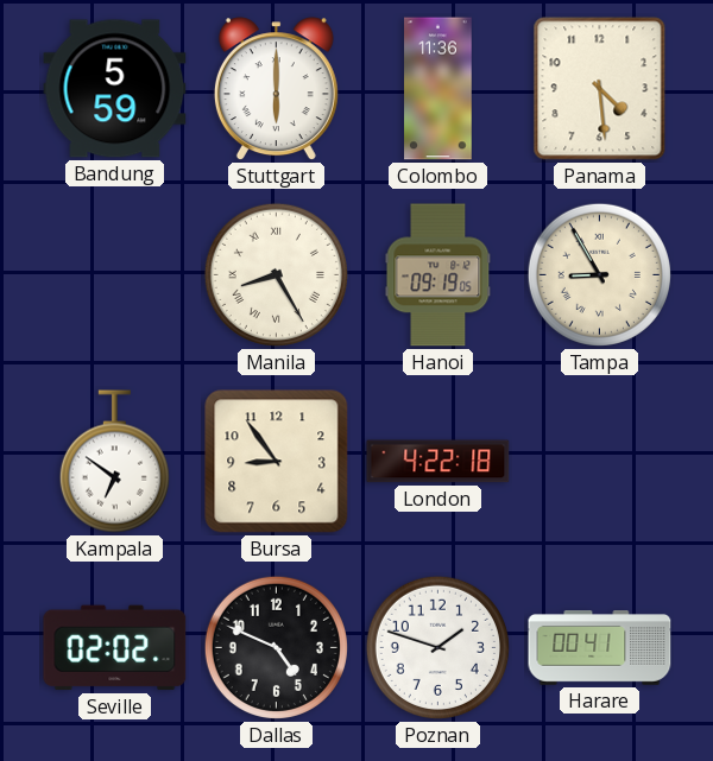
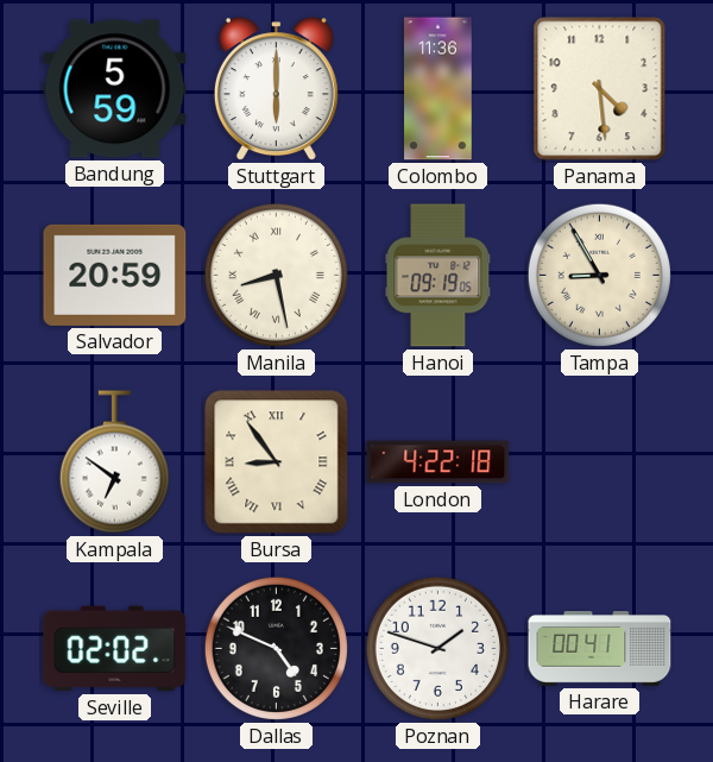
Salvador: none -> 20:59 (115, 275)
Manila: 8:25 -> 8:28 (276, 275)
Bursa numerals: Arabic -> Roman (277, 462)
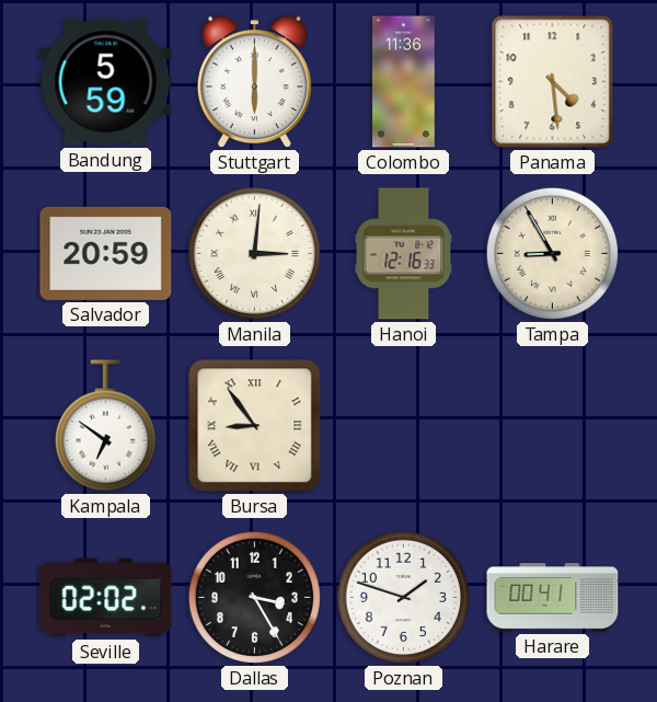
Manila: 8:28 -> 3:01 (254, 253)
Hanoi: 09:19 -> 12:16 (404, 254)
London: 4:22 -> none (438, 462)
Dallas: 4:49 -> 3:25 (254, 597)
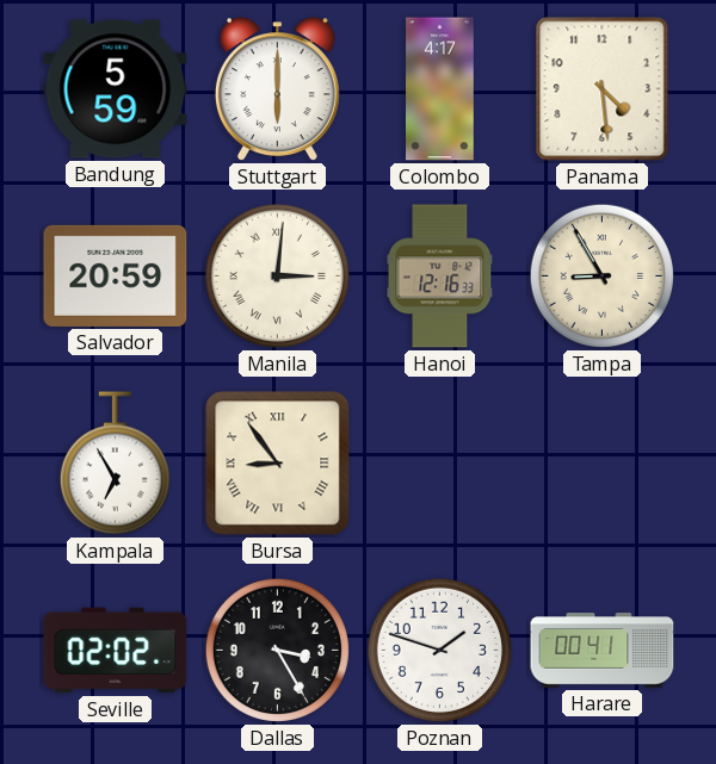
Colombo: 11:36 -> 4:17 (440, 89)
Kampala: 6:51 -> 6:55 (115, 464)
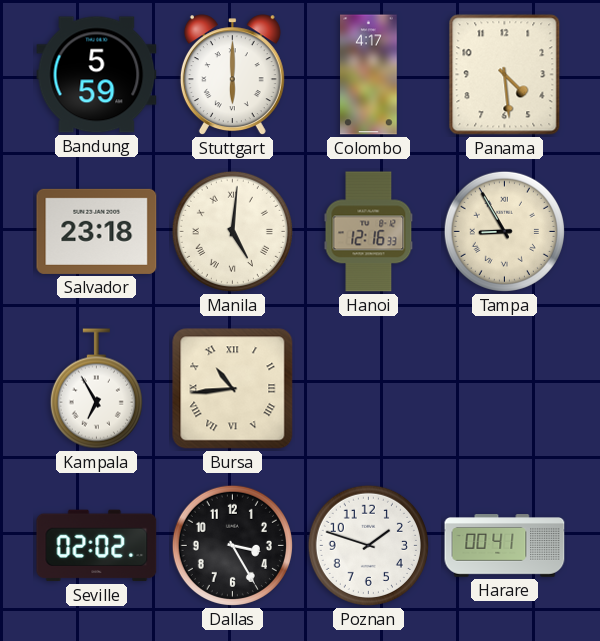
Salvador: 20:59 -> 23:18 (97, 231)
Manila: 3:01 -> 5:01 (232, 231)
Bursa: 8:54 -> 10:44 (233, 389)
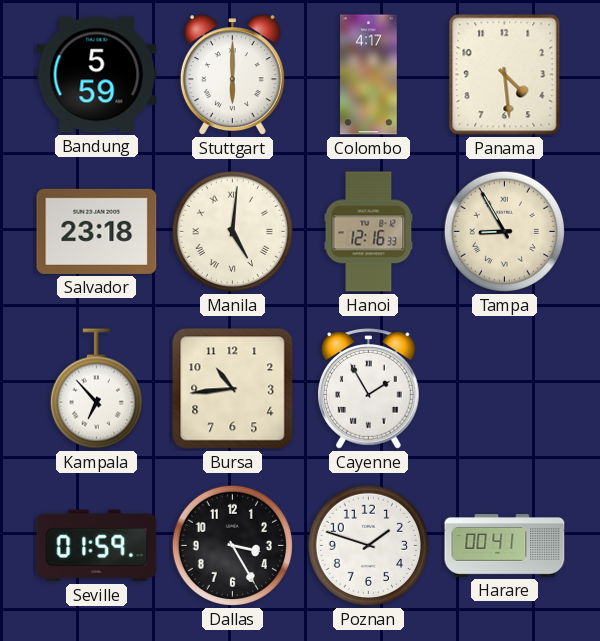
Kampala: 6:55 -> 6:53 (96, 389)
Bursa numerals: Roman -> Arabic (233, 389)
Cayenne: none -> 1:55 (369, 389)
Seville: 02:02 -> 01:59 (97, 546)
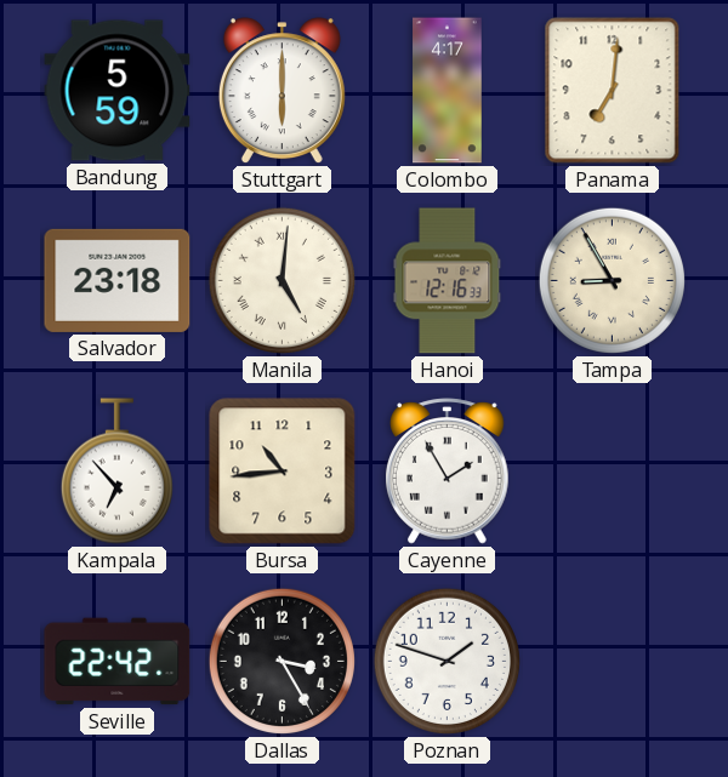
Panama: 4:29 -> 7:01 (613, 91)
Seville: 01:59 -> 22:42 (118, 662)
Harare: 00:41 -> none (505, 546)
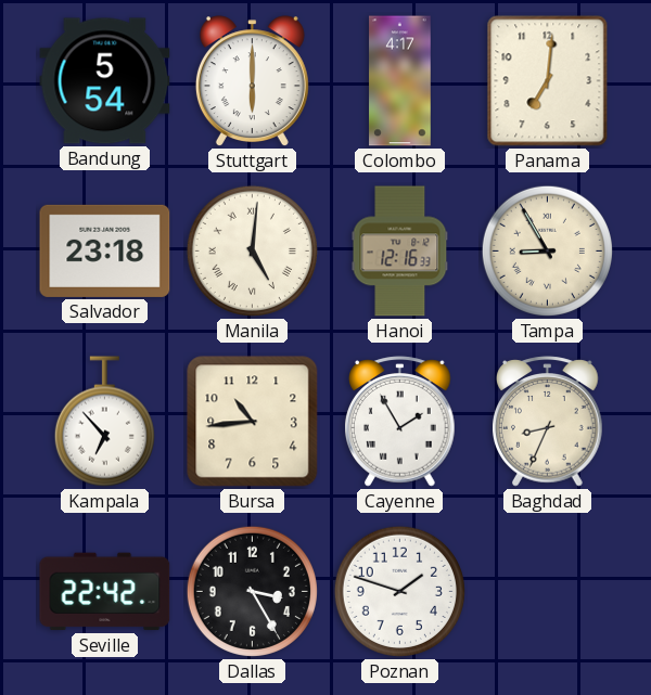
Bandung: 5:59 -> 5:54 (105, 81)
Baghdad: none -> 8:34 (548, 422)
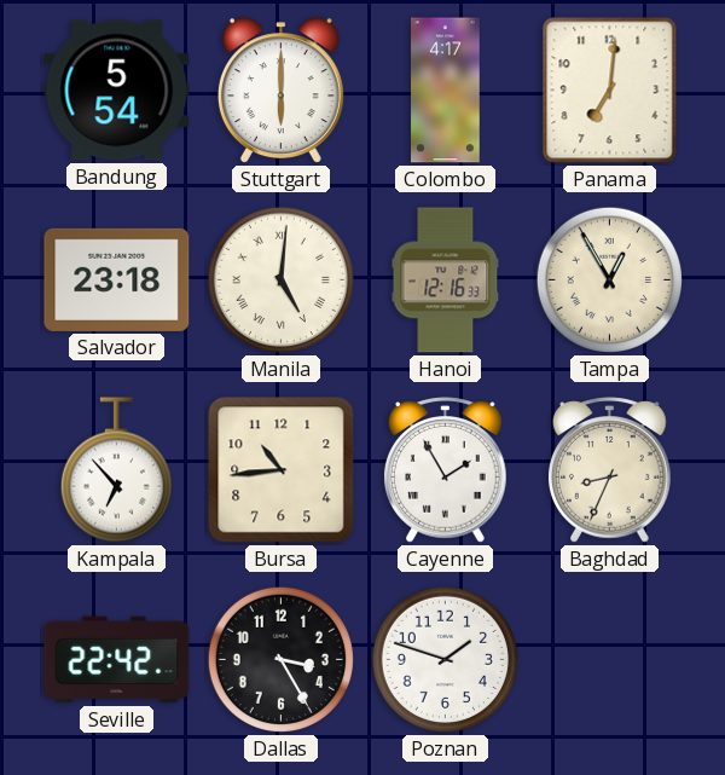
Tampa: 8:55 -> 12:55 (609, 279)
